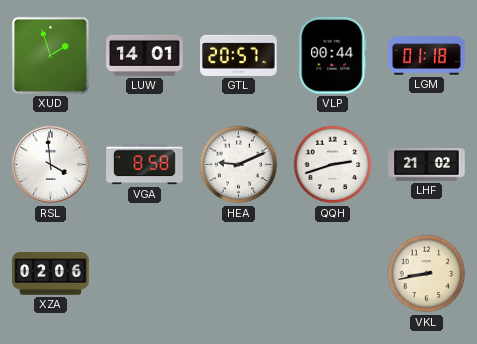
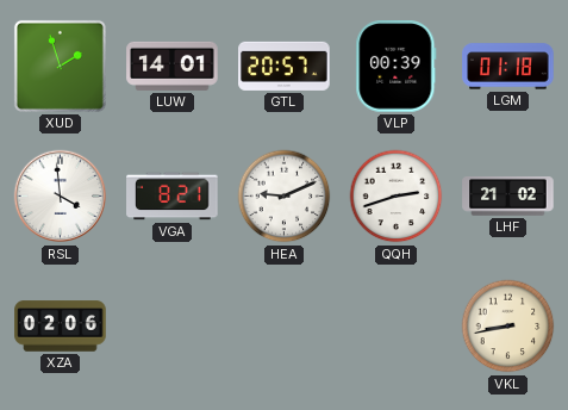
VLP: 00:44 -> 00:39 (397, 67)
VGA: 8:58 -> 8:21 (173, 197)
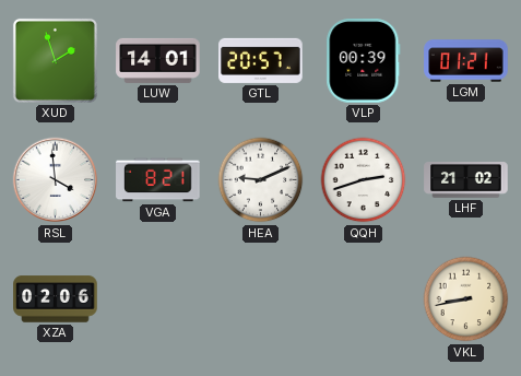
LGM: 01:18 -> 01:21 (466, 61)
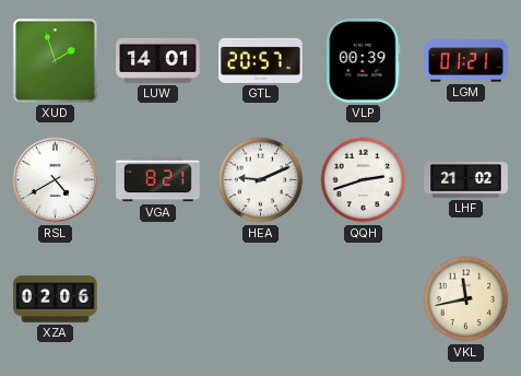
RSL: 3:59 -> 4:40 (56, 180)
VKL: 8:43 -> 11:43 (466, 299)
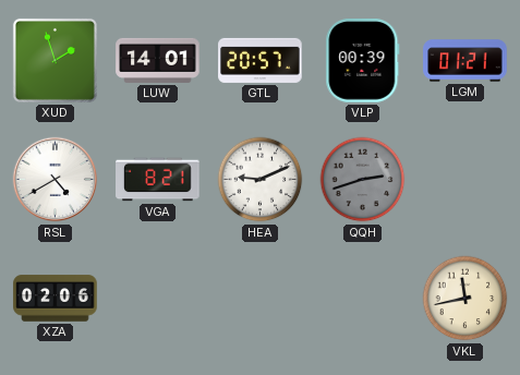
QQH dial: white -> grey (363, 180)
LHF: 21:02 -> none (466, 180)
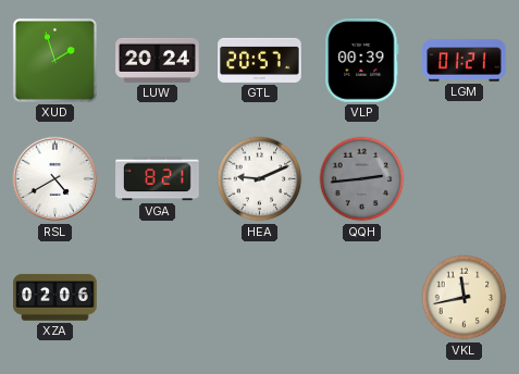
LUW: 14:01 -> 20:24 (158, 60)
QQH: 2:42 -> 2:44 (362, 179)
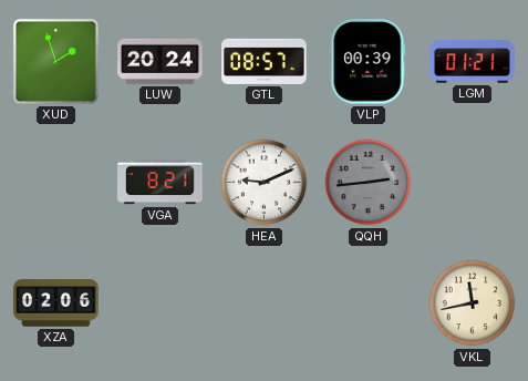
GTL: 20:57 -> 08:57 (265, 61)
RSL: 4:40 -> none (55, 179)
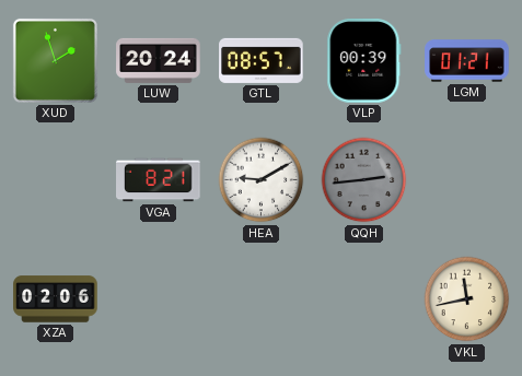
HEA: 9:11 -> 9:10 (262, 180)
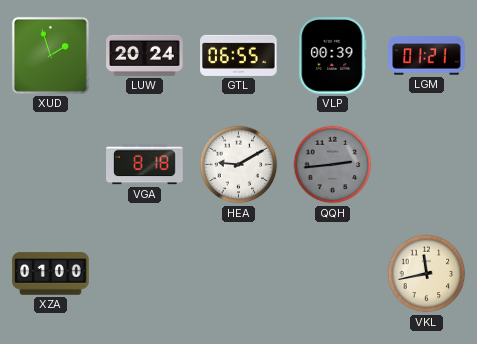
GTL: 08:57 -> 06:55 (239, 55)
VGA: 8:21 -> 8:18 (145, 165)
XZA: 02:06 -> 01:00 (51, 274)
